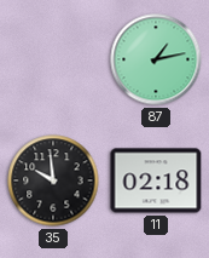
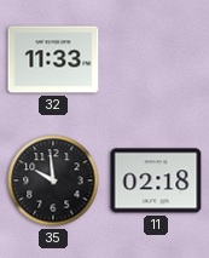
32: none -> 11:33 (53, 59)
87: 1:13 -> none (156, 59)
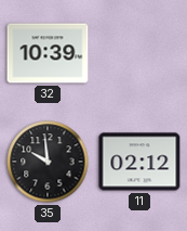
32: 11:33 -> 10:39 (48, 53)
11: 02:18 -> 02:12 (139, 162)
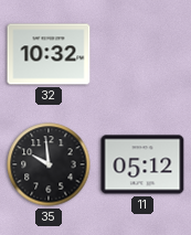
32: 10:39 -> 10:32 (49, 54)
11: 02:12 -> 05:12 (142, 164)
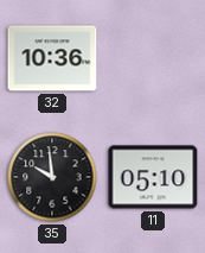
32: 10:32 -> 10:36 (52, 58)
11: 05:12 -> 05:10 (153, 177)
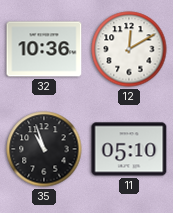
12: none -> 12:10 (129, 49)
35: 9:59 -> 10:57 (44, 149)
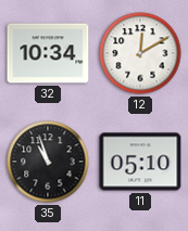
32: 10:36 -> 10:34 (48, 53)
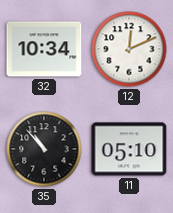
12: 12:10 -> 12:11 (129, 49)
35: 10:57 -> 10:53 (44, 149)
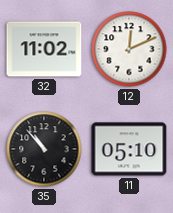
32: 10:34 -> 11:02 (44, 49)
